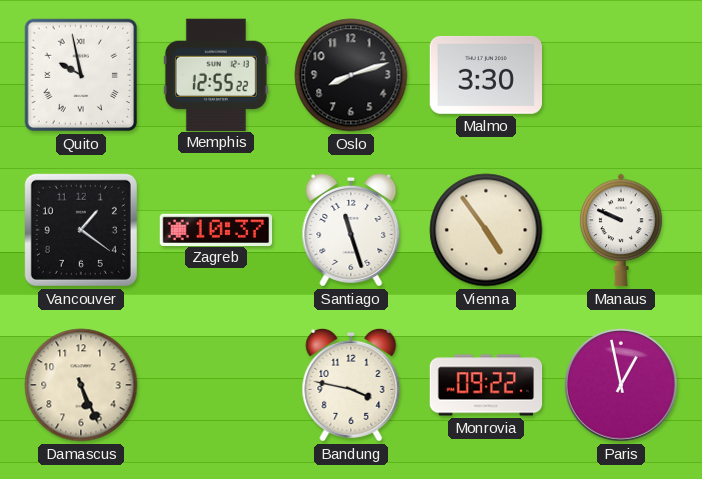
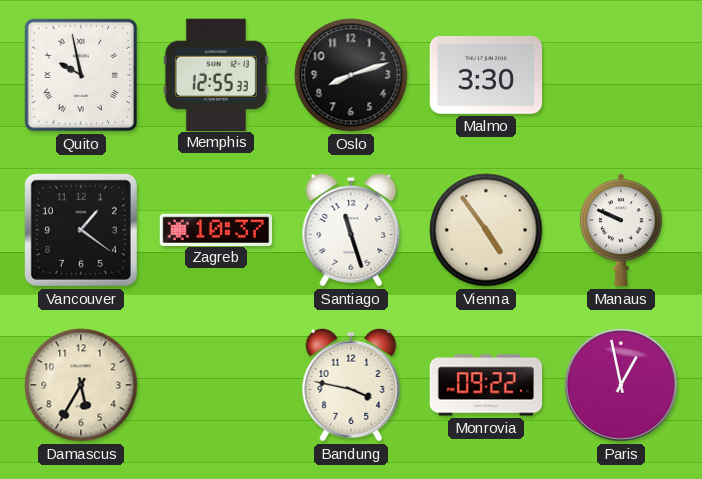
Memphis: 12:55:22 -> 12:55:33 (216, 74)
Damascus: 5:26 -> 5:35 (81, 385)
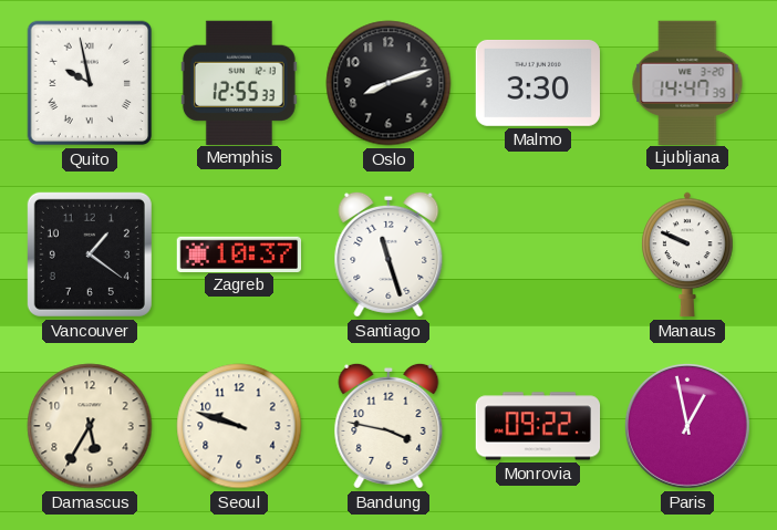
Ljubljana: none -> 14:47 (687, 82)
Vienna: 4:54 -> none (486, 230)
Seoul: none -> 9:48 (239, 426)
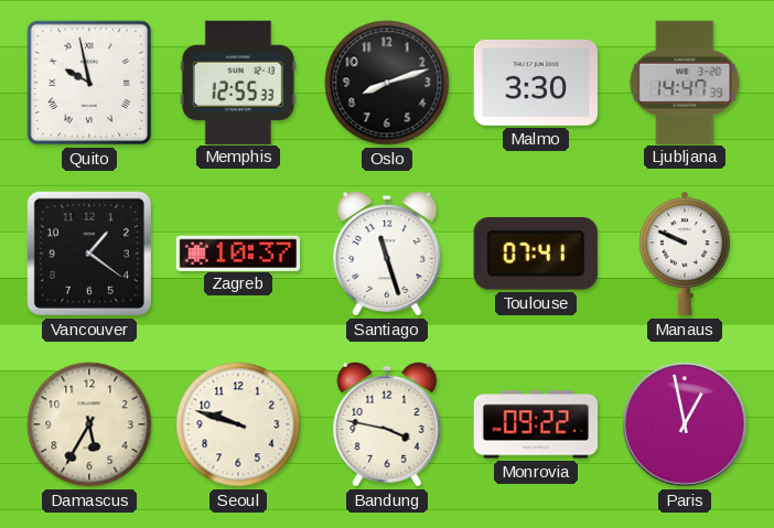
Toulouse: none -> 07:41 (536, 254)
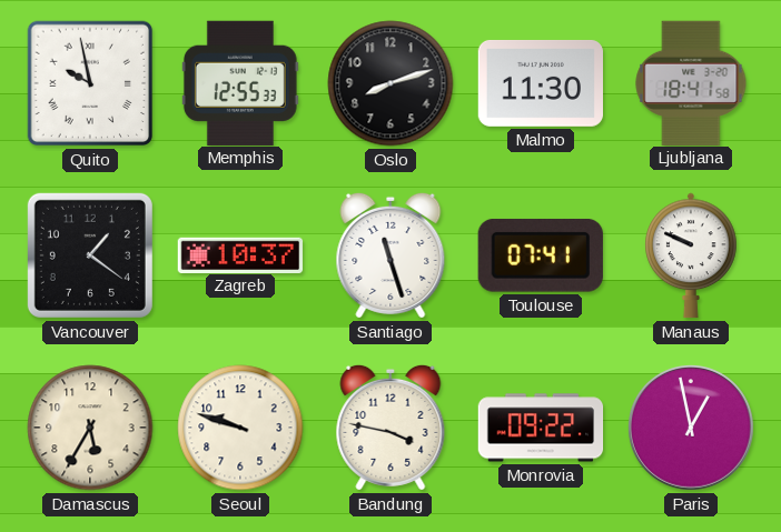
Malmo: 3:30 -> 11:30 (540, 83)
Ljubljana: 14:47 -> 18:41 (691, 82)
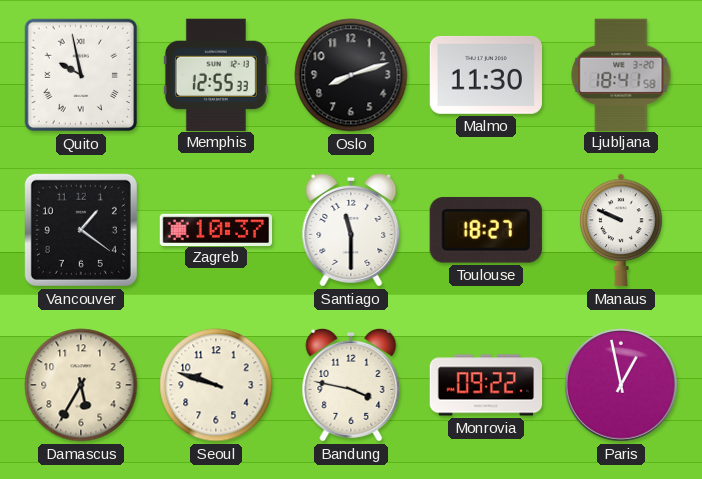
Santiago: 11:27 -> 11:30 (351, 230)
Toulouse: 07:41 -> 18:27 (486, 230)
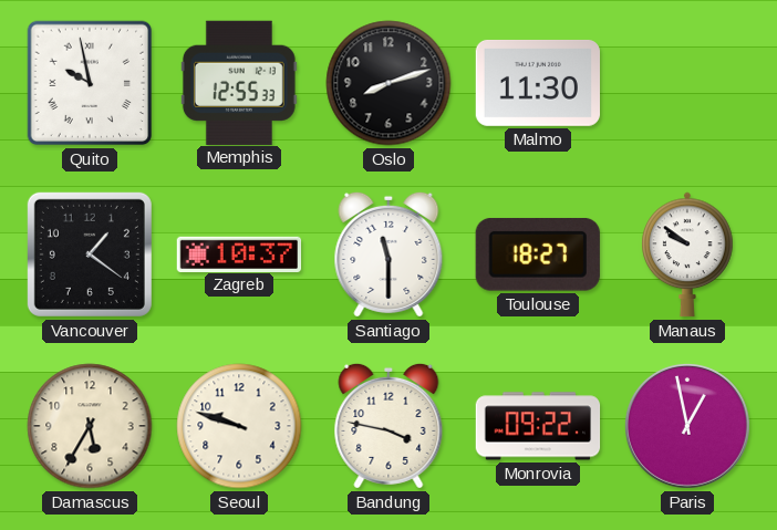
Ljubljana: 18:41 -> none (621, 74)
Manaus: 9:49 -> 9:51 (687, 254)
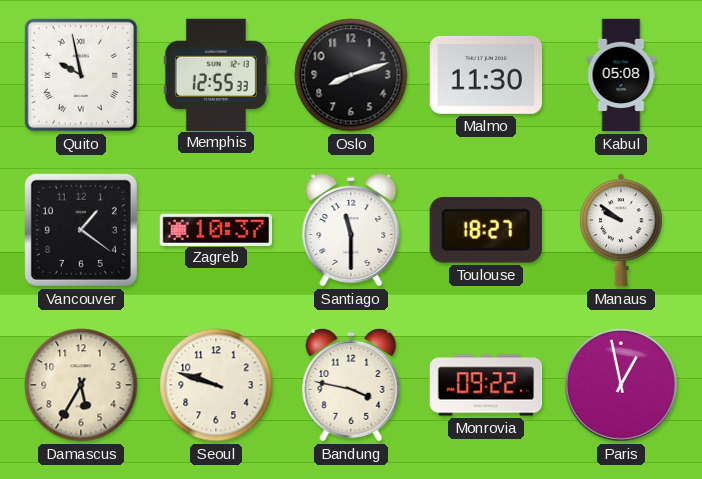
Kabul: none -> 05:08 (621, 75)
